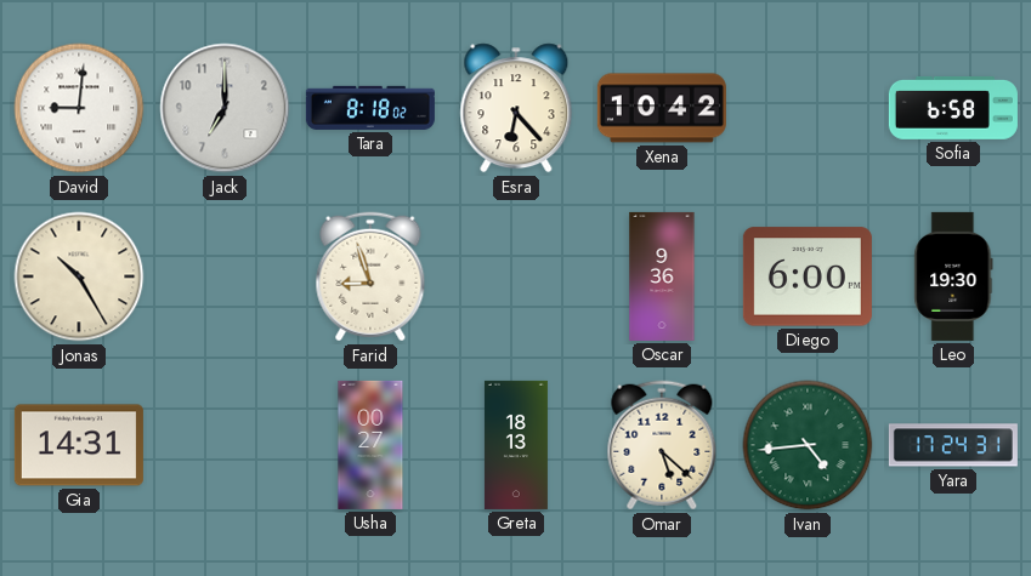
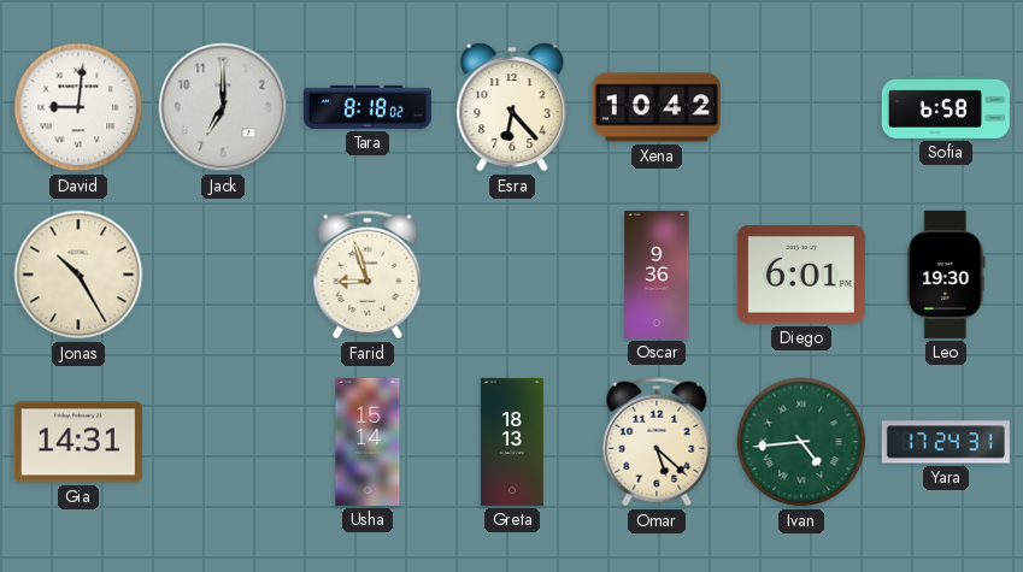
Diego: 6:00 -> 6:01 (801, 275)
Usha: 00:27 -> 15:14 (368, 442)
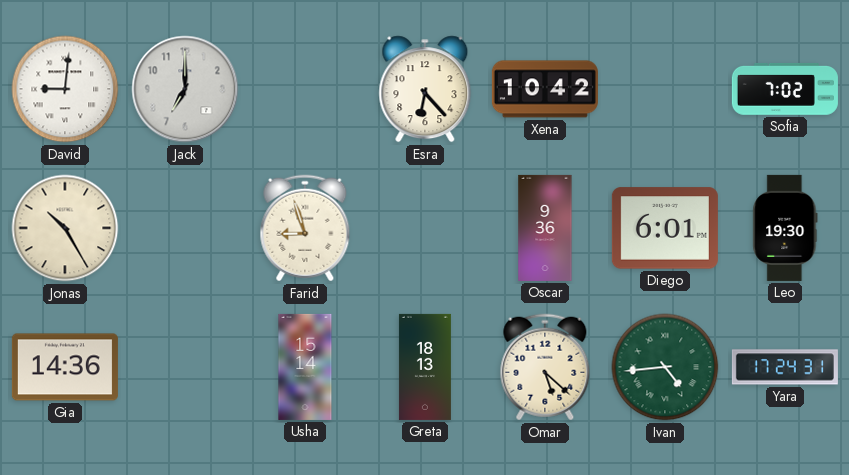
Tara: 8:18 -> none (368, 107)
Sofia: 6:58 -> 7:02 (785, 89)
Gia: 14:31 -> 14:36 (65, 367)
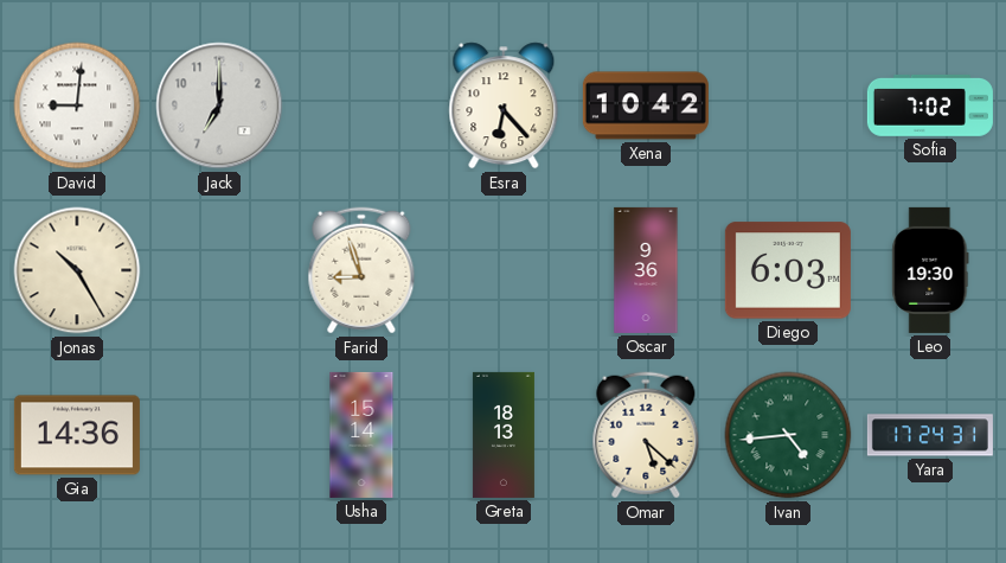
Diego: 6:01 -> 6:03 (788, 270)
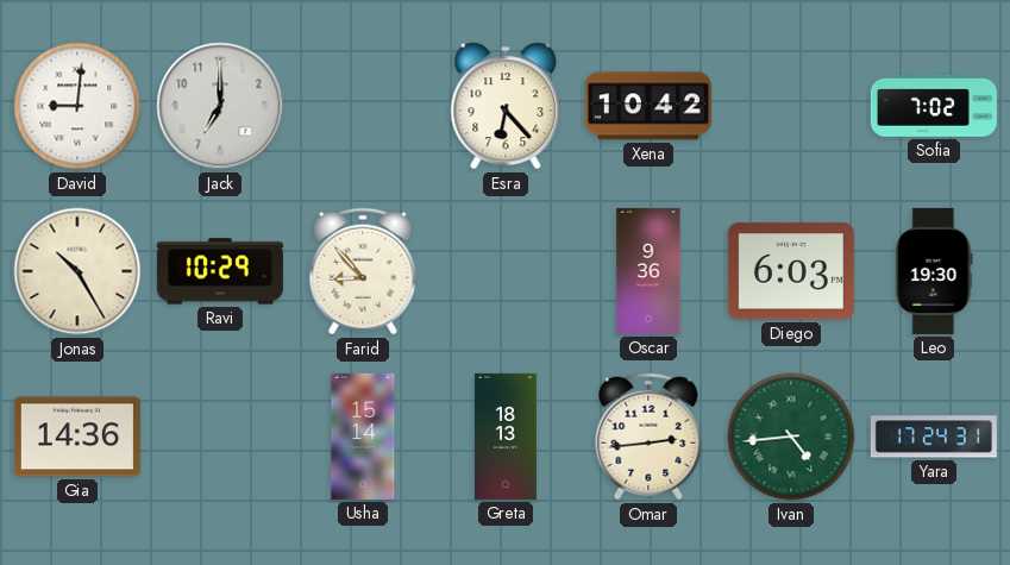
Ravi: none -> 10:29 (220, 271)
Farid: 8:57 -> 8:53 (363, 271)
Omar: 5:22 -> 2:44 (648, 437)
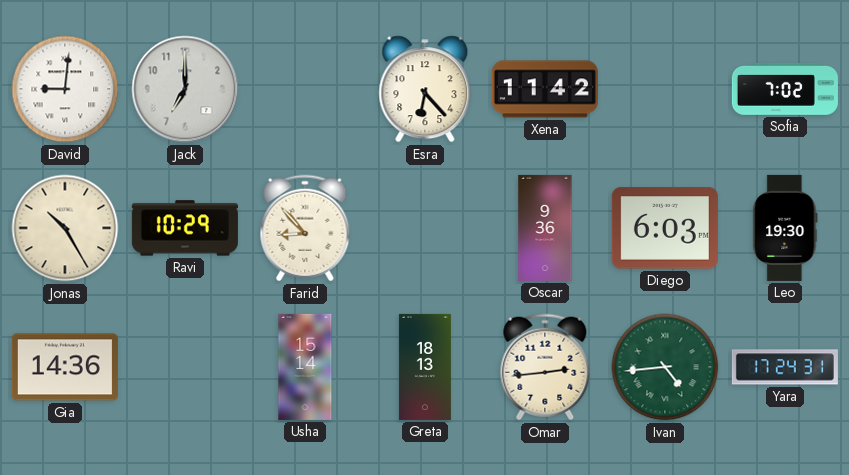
Xena: 10:42 -> 11:42 (545, 89)
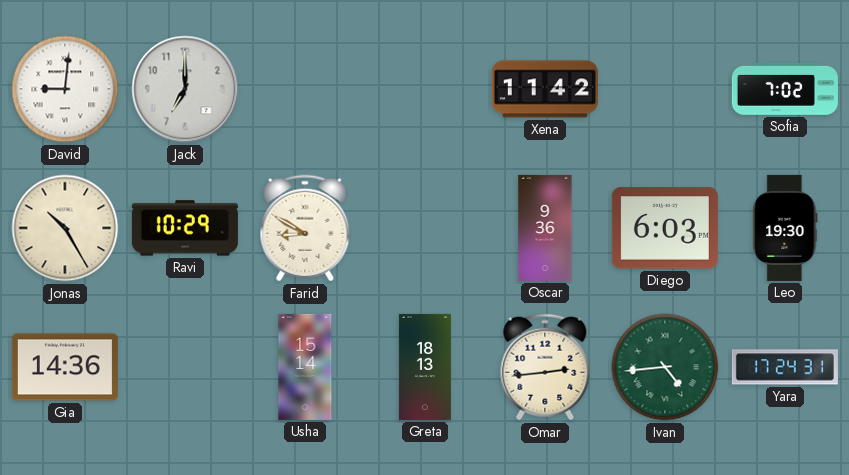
Esra: 6:23 -> none (425, 89)
Farid: 8:53 -> 8:50 (305, 228)
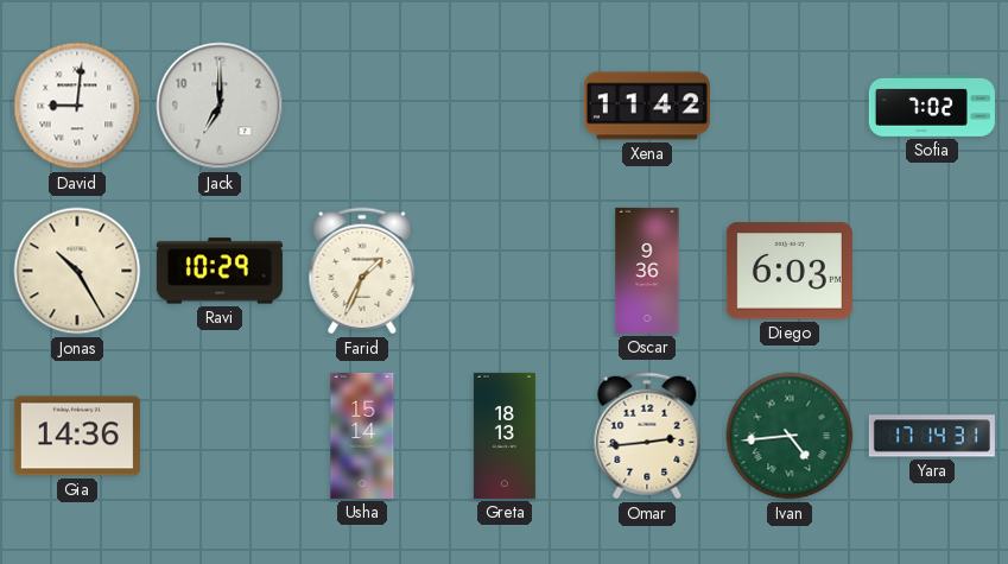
Farid: 8:50 -> 1:34 (362, 271)
Leo: 19:30 -> none (785, 228)
Yara: 17:24 -> 17:14 (932, 436)
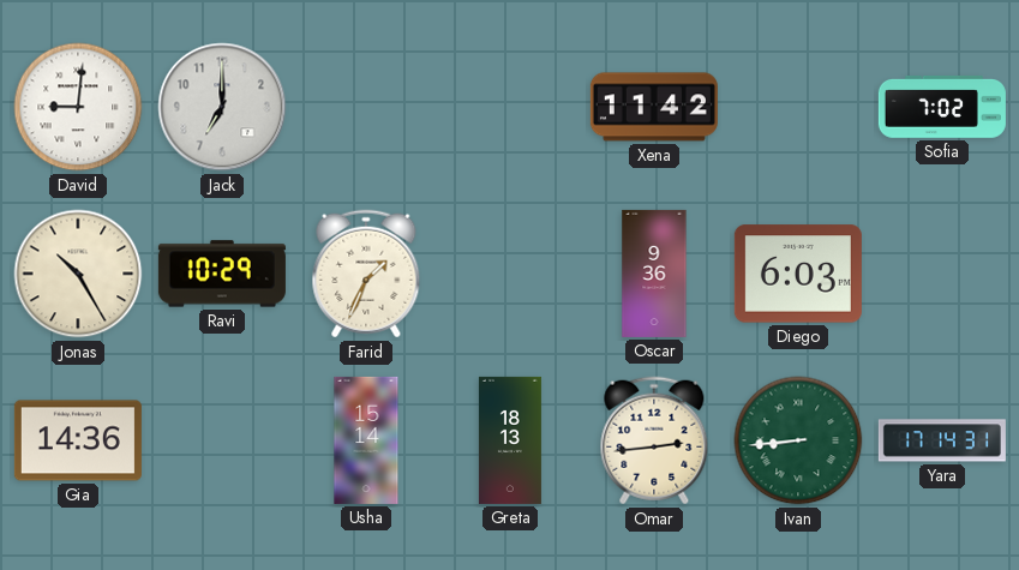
Ivan: 4:44 -> 8:44 (798, 440)
